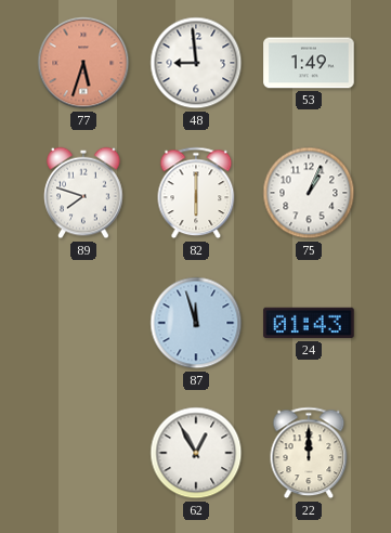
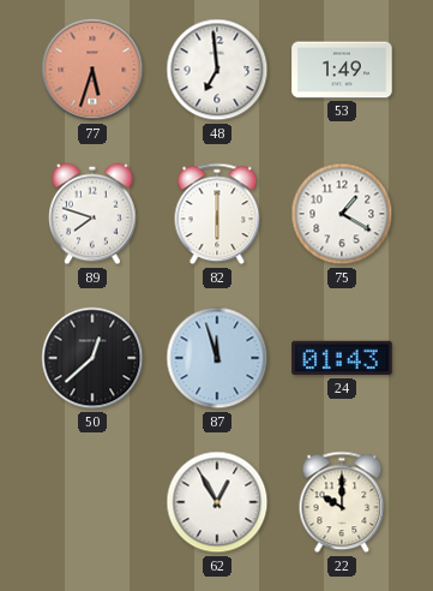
48: 8:59 -> 6:59 (217, 70)
75: 1:04 -> 1:20 (342, 214)
50: none -> 12:38 (92, 358)
22: 12:00 -> 10:00 (342, 502)
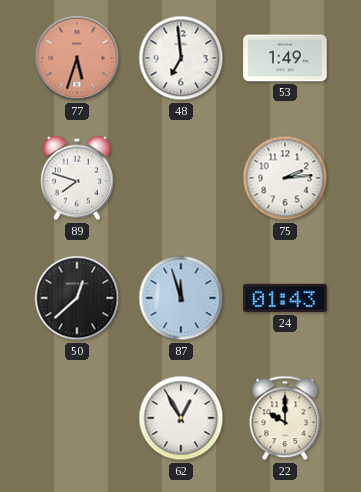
82: 6:00 -> none (217, 214)
75: 1:20 -> 2:14 (285, 178)
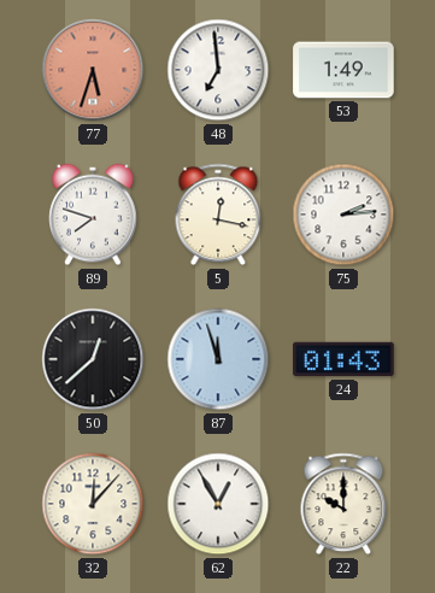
5: none -> 12:17 (218, 215)
32: none -> 12:07 (93, 504)
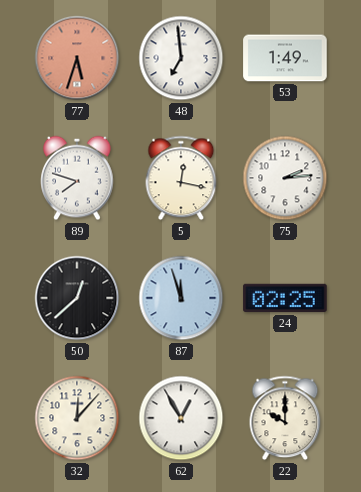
24: 01:43 -> 02:25 (285, 298)
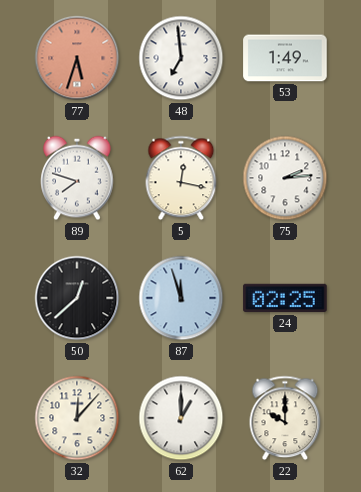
62: 12:55 -> 1:00 (181, 418)
